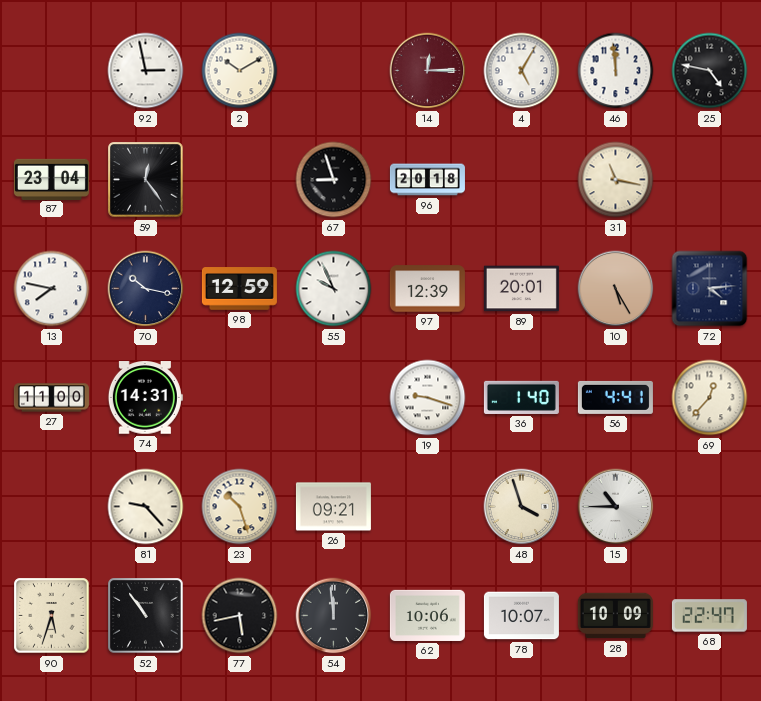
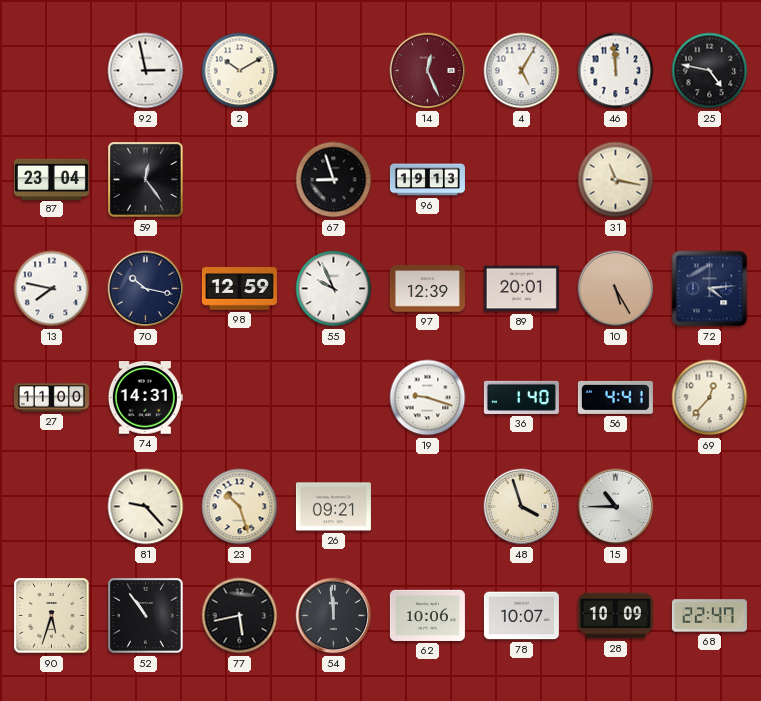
14: 12:15 -> 12:26 (428, 71)
96: 20:18 -> 19:13 (427, 180)
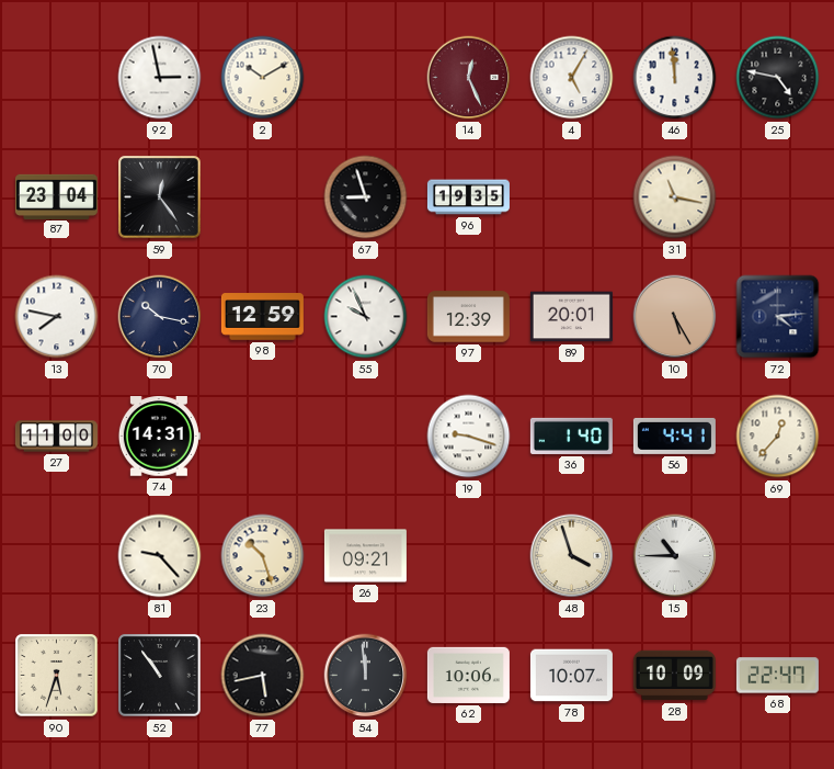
96: 19:13 -> 19:35 (468, 197)
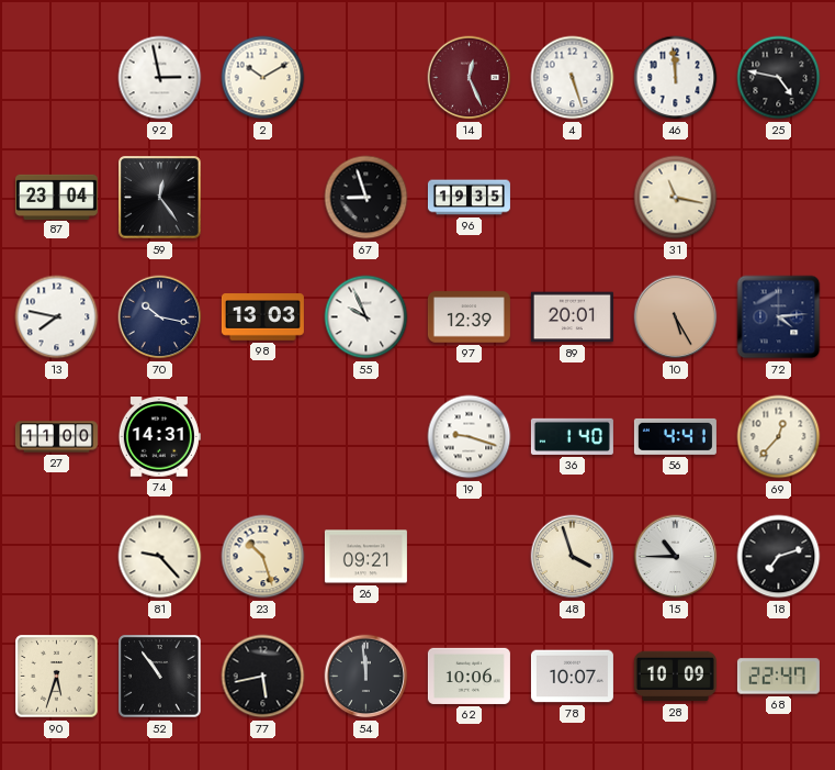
4: 5:05 -> 5:27 (573, 78)
98: 12:59 -> 13:03 (262, 317)
18: none -> 7:12 (779, 557)
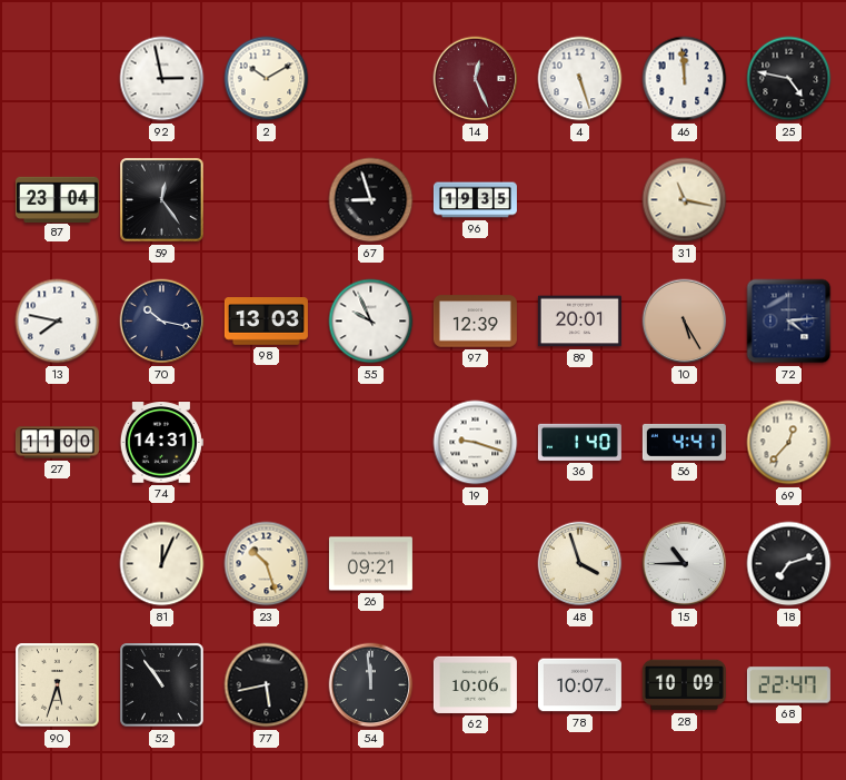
81: 9:23 -> 12:04 (162, 564)
